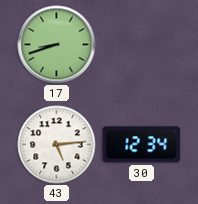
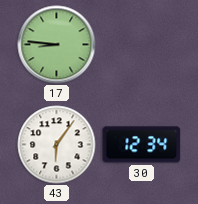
17: 8:42 -> 8:46 (57, 45)
43: 5:14 -> 6:06 (57, 145)
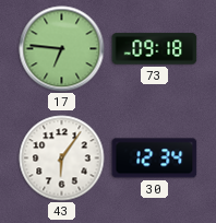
17: 8:46 -> 6:46 (62, 49)
73: none -> 09:18 (155, 49)
